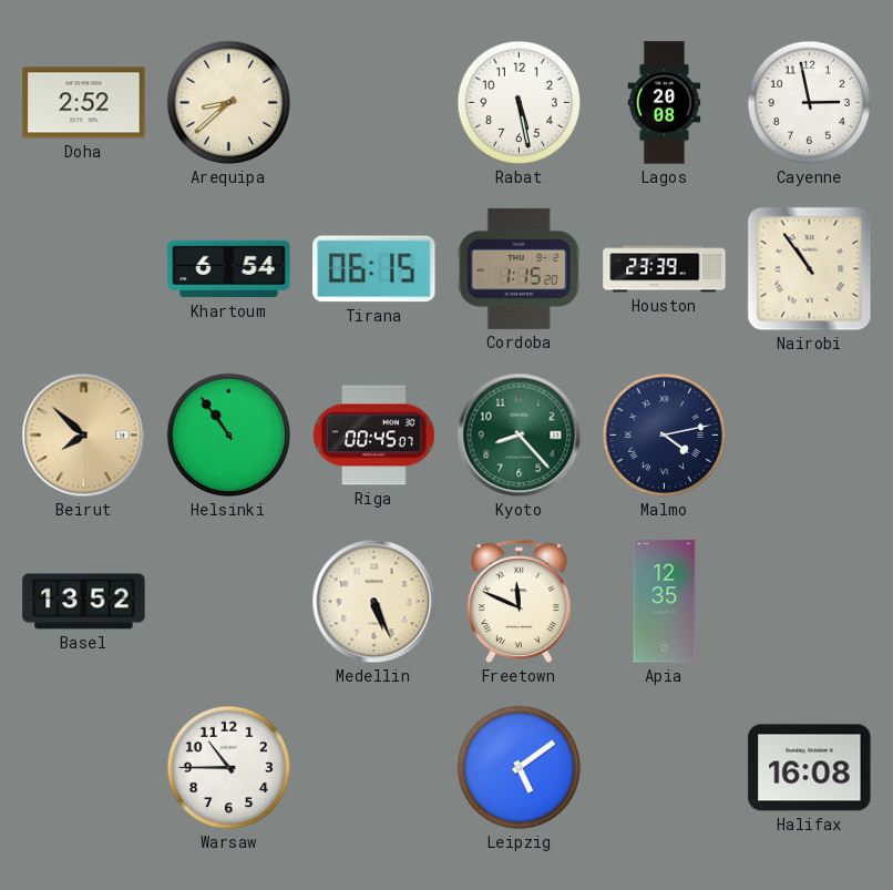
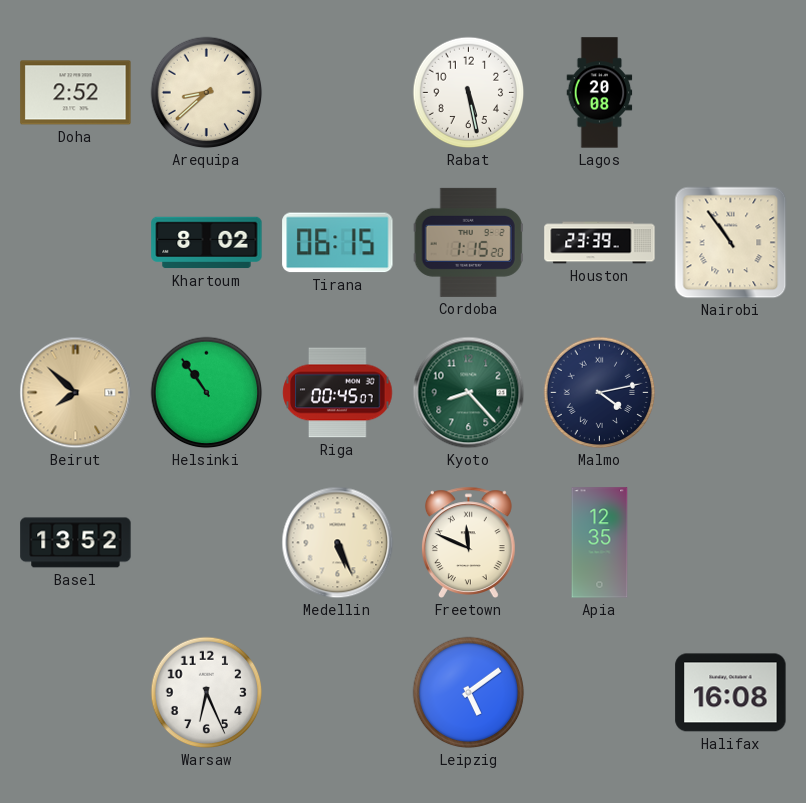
Cayenne: 2:58 -> none (810, 103)
Khartoum: 6:54 -> 8:02 (207, 243)
Warsaw: 10:45 -> 6:26 (207, 693)
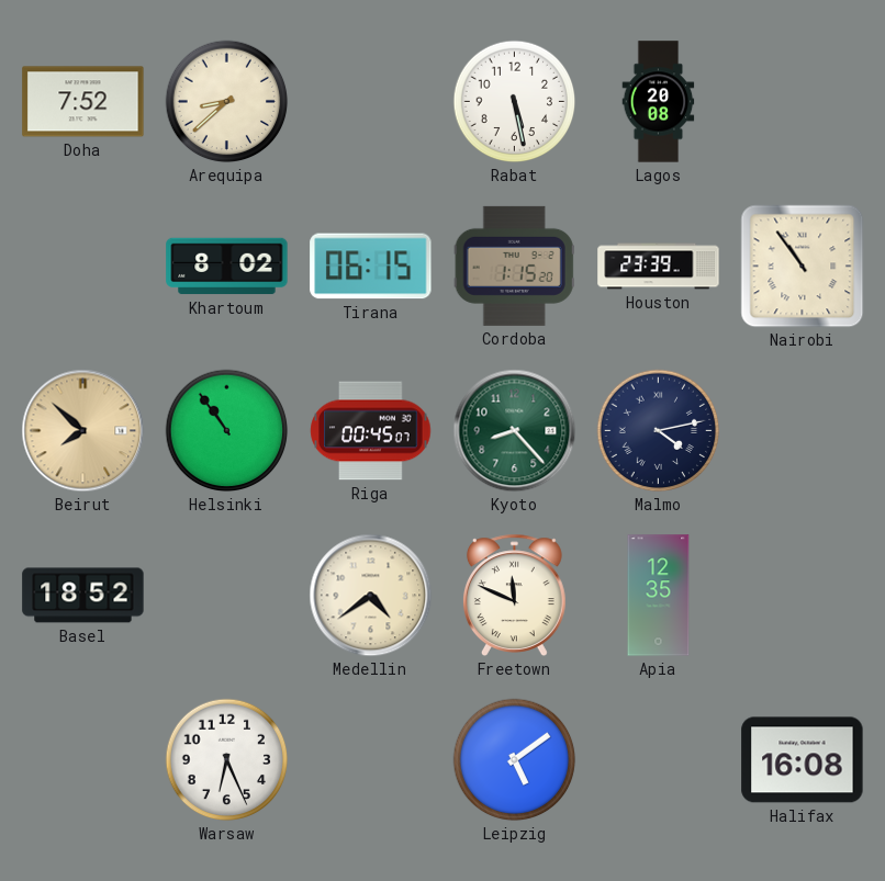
Doha: 2:52 -> 7:52 (83, 102)
Basel: 13:52 -> 18:52 (83, 596)
Medellin: 5:26 -> 4:39 (371, 596)
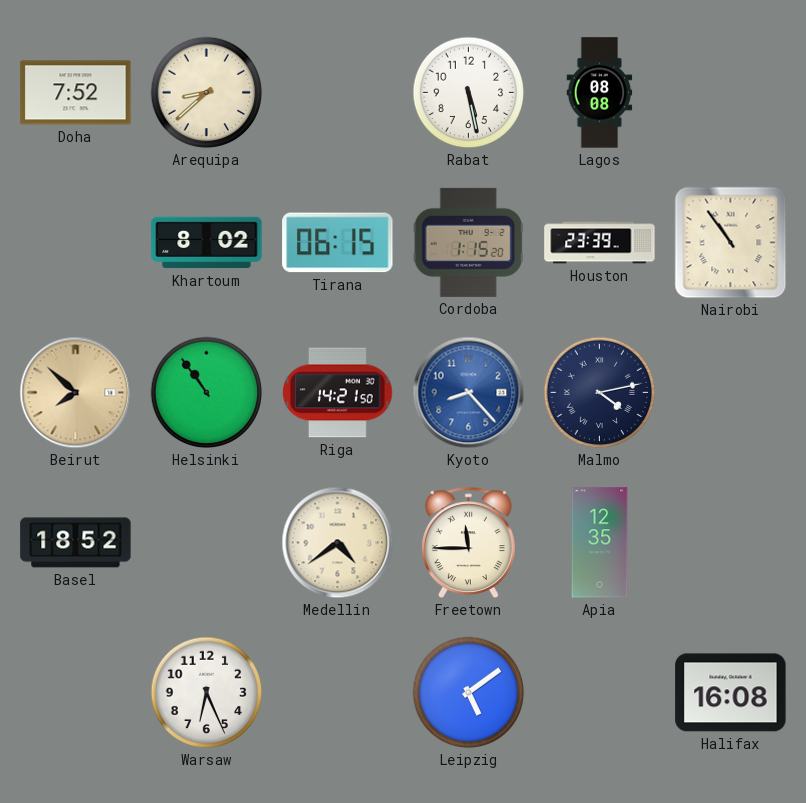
Lagos: 20:08 -> 08:08 (600, 93)
Riga: 00:45 -> 14:21 (338, 393)
Kyoto dial: green -> blue (469, 393)
Freetown: 11:49 -> 11:45 (468, 542)
